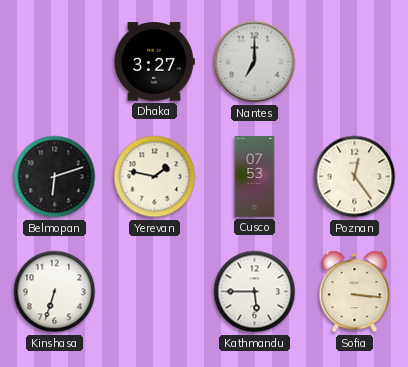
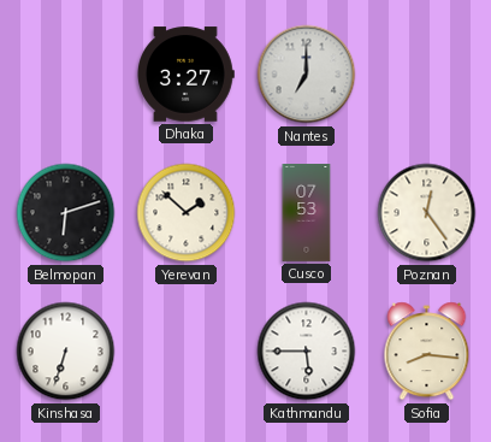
Yerevan: 1:47 -> 1:52 (187, 213)
Sofia: 3:16 -> 8:16 (427, 352)
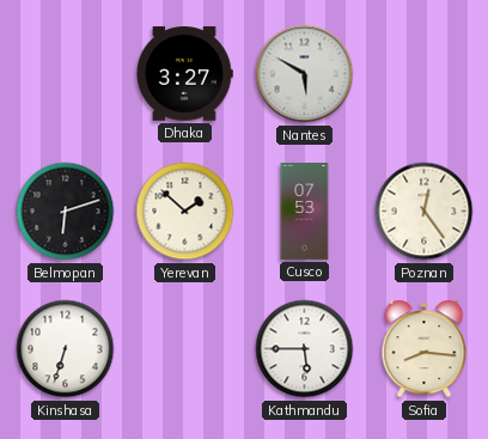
Nantes: 7:00 -> 5:50 (305, 74)
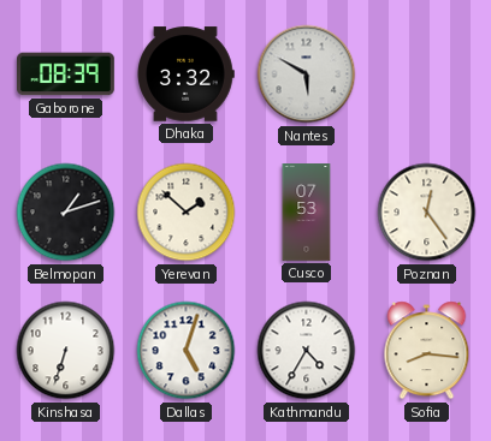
Gaborone: none -> 08:39 (66, 75)
Dhaka: 3:27 -> 3:32 (185, 75)
Belmopan: 6:12 -> 1:12 (66, 213)
Dallas: none -> 5:03 (187, 351)
Kathmandu: 5:45 -> 4:35 (307, 351)
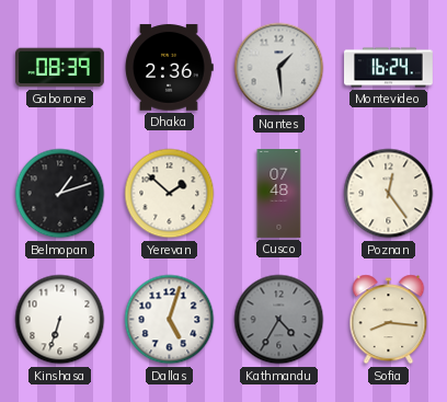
Dhaka: 3:32 -> 2:36 (169, 68)
Nantes: 5:50 -> 1:29 (279, 68)
Montevideo: none -> 16:24 (389, 68)
Cusco: 07:53 -> 07:48 (279, 194)
Kathmandu dial: white -> grey (279, 320)
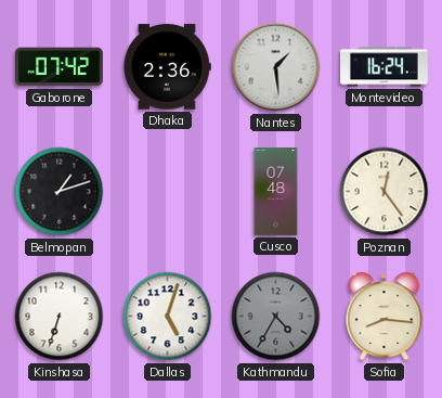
Gaborone: 08:39 -> 07:42 (60, 67)
Yerevan: 1:52 -> none (170, 194)
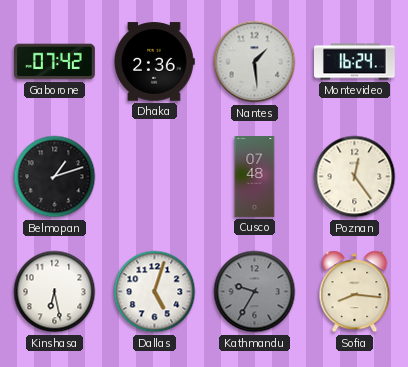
Kinshasa: 6:33 -> 6:28 (55, 292)
Kathmandu: 4:35 -> 9:35 (255, 292)
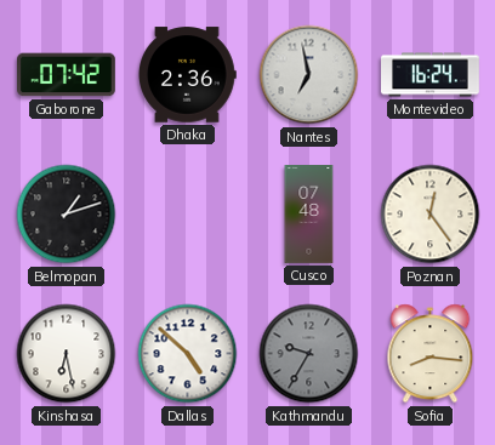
Nantes: 1:29 -> 6:58 (309, 75)
Dallas: 5:03 -> 4:52 (188, 354)
